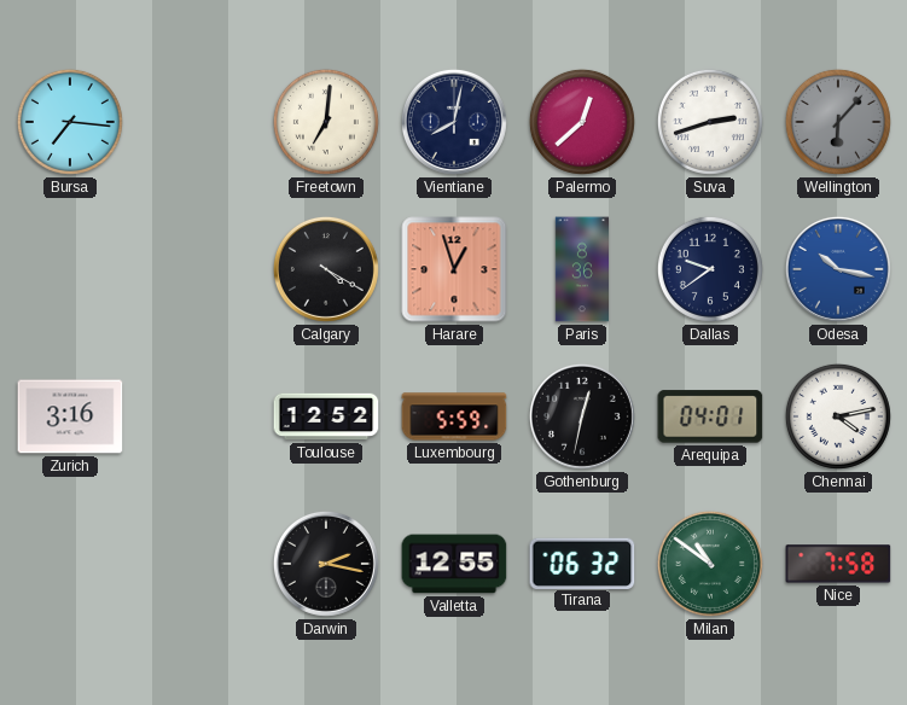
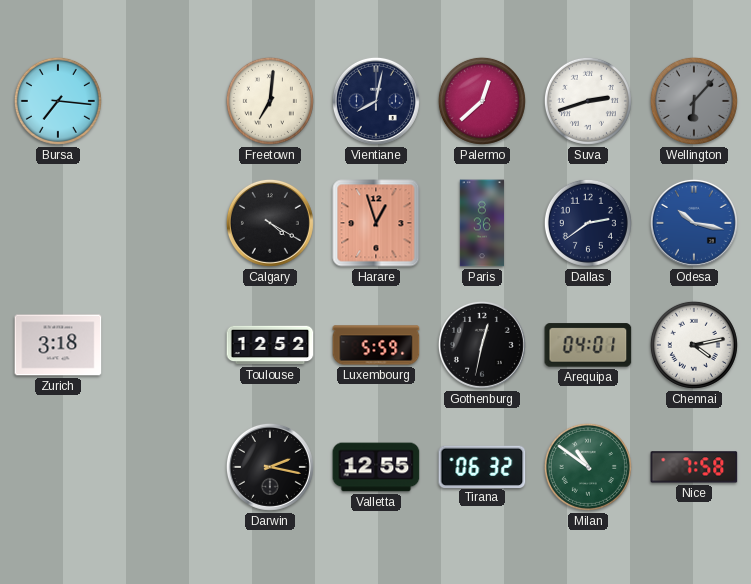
Dallas: 9:39 -> 2:39 (588, 223)
Zurich: 3:16 -> 3:18 (58, 345)
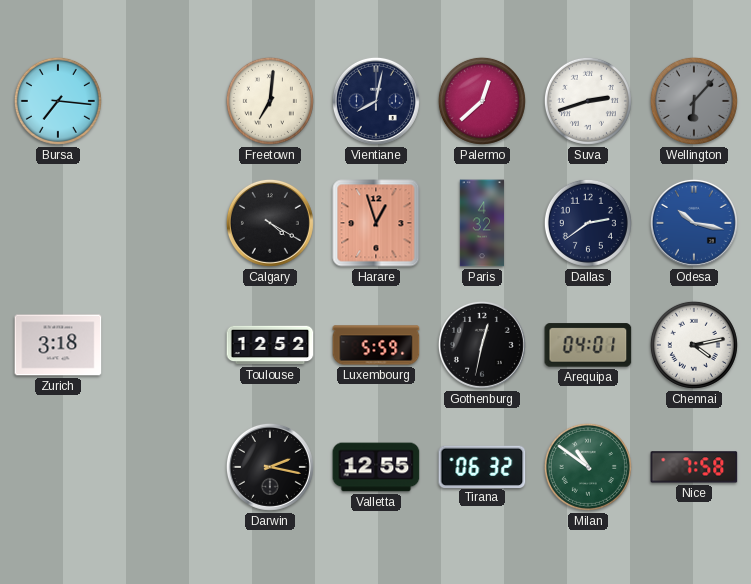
Paris: 8:36 -> 4:32 (482, 223)
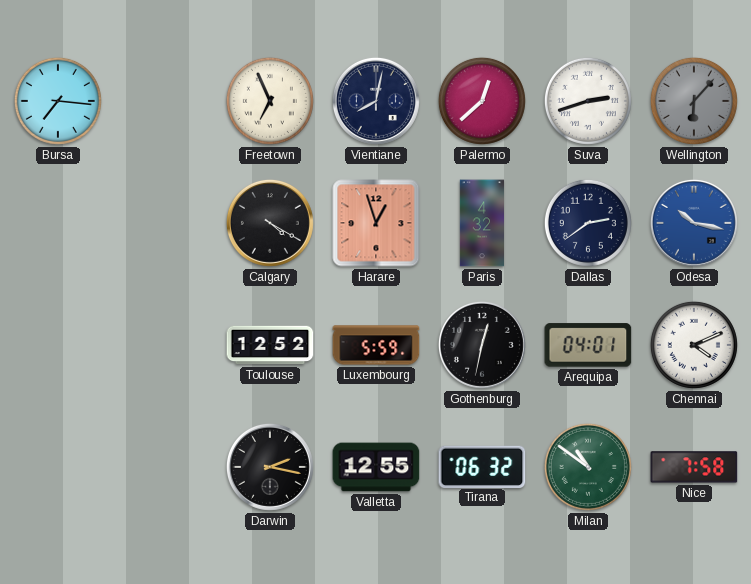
Freetown: 7:01 -> 6:56 (270, 101)
Zurich: 3:18 -> none (58, 345)
Chennai: 4:13 -> 4:11 (694, 345)
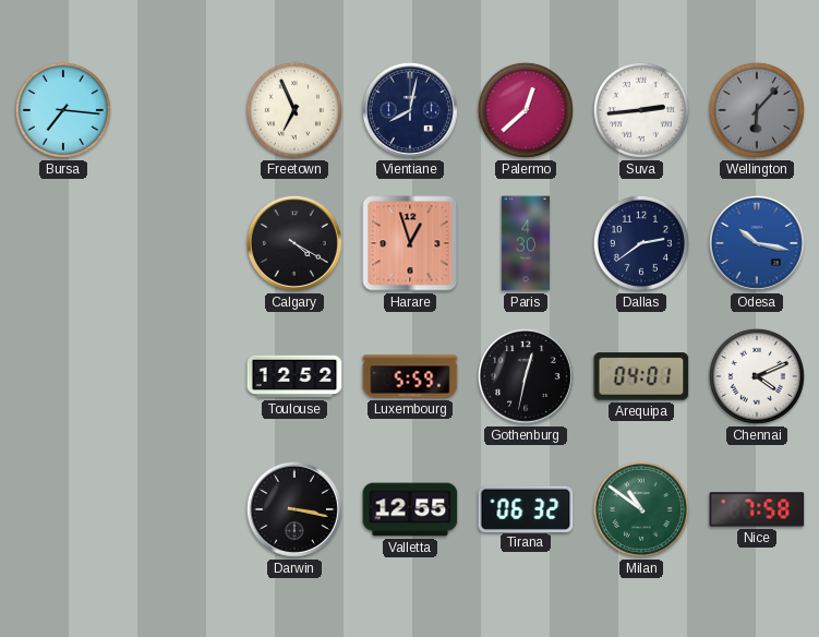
Suva: 2:42 -> 2:44 (641, 110)
Paris: 4:32 -> 4:30 (526, 243)
Darwin: 2:17 -> 3:17 (294, 509)
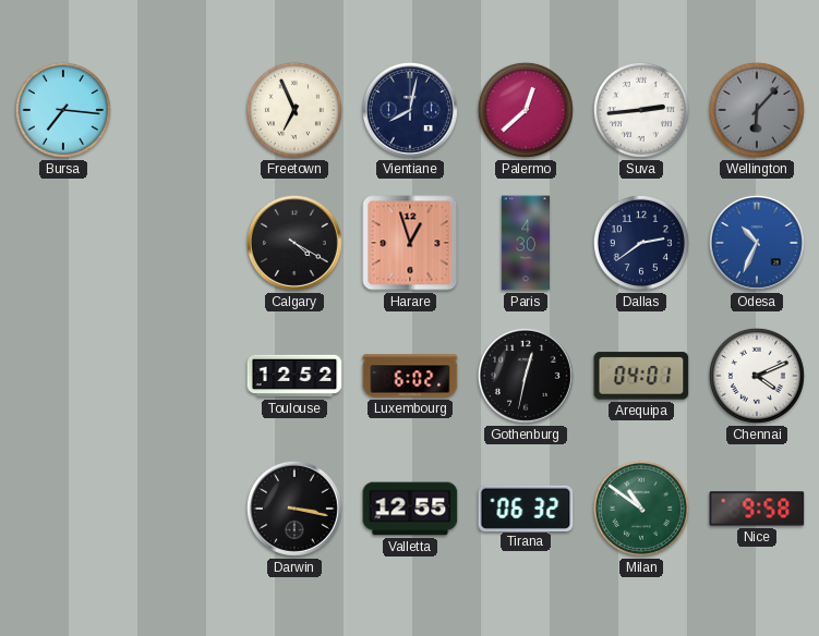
Odesa: 10:17 -> 10:34 (757, 243)
Luxembourg: 5:59 -> 6:02 (410, 376)
Nice: 7:58 -> 9:58 (757, 509)
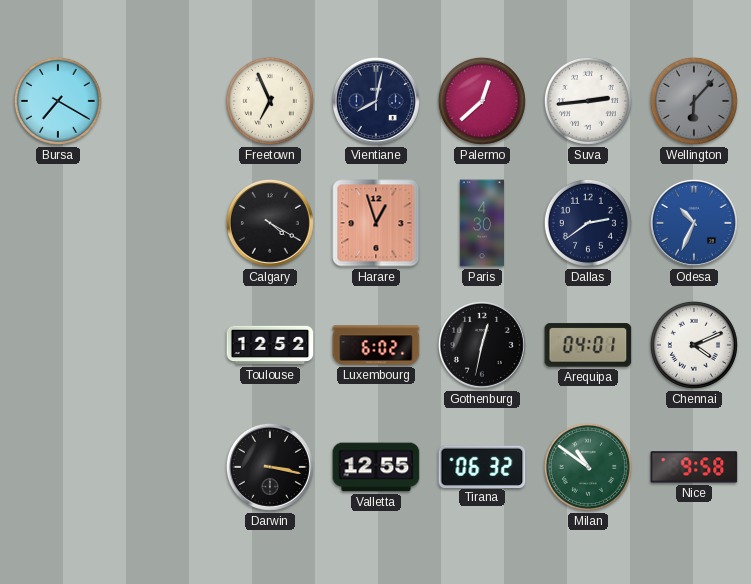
Bursa: 7:16 -> 7:20 (58, 101)
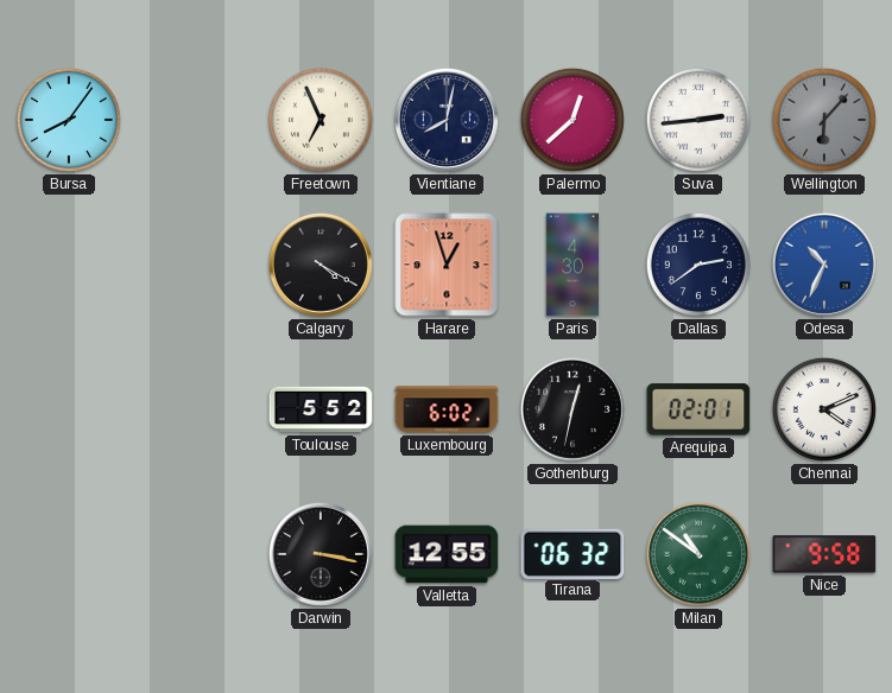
Bursa: 7:20 -> 8:06 (69, 120)
Toulouse: 12:52 -> 5:52 (321, 409)
Arequipa: 04:01 -> 02:01 (698, 409)
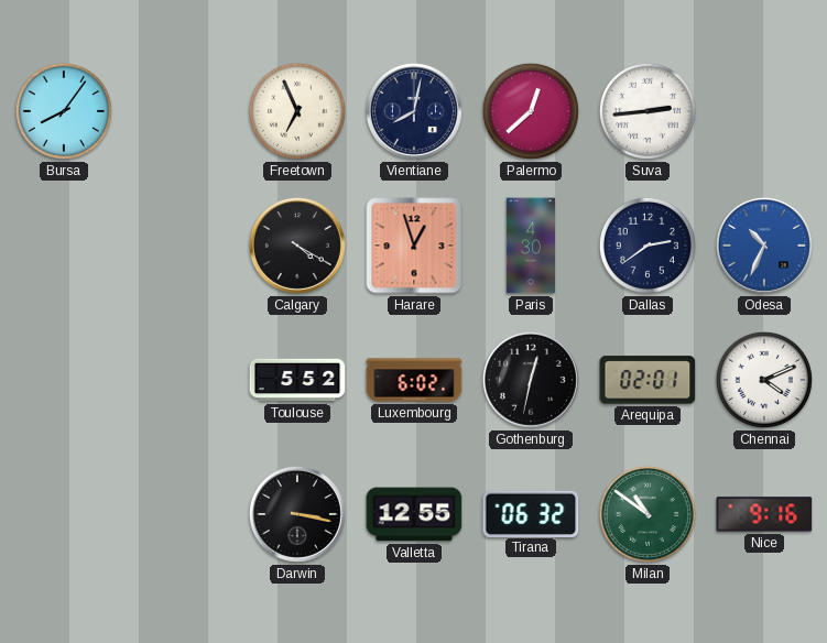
Wellington: 6:07 -> none (824, 120)
Nice: 9:58 -> 9:16 (764, 514)
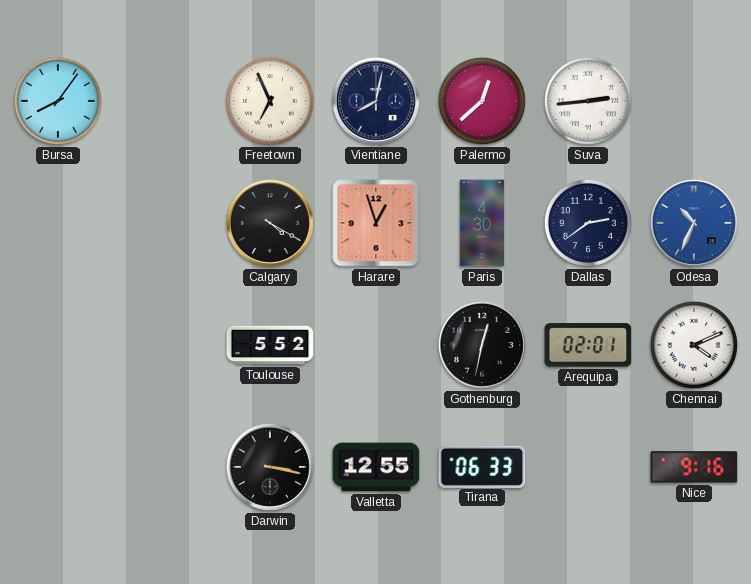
Luxembourg: 6:02 -> none (414, 380)
Tirana: 06:32 -> 06:33 (482, 466)
Milan: 10:51 -> none (648, 514)
